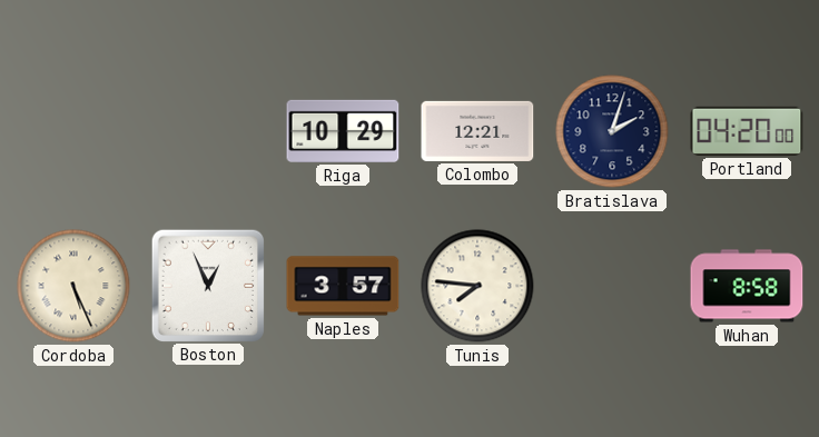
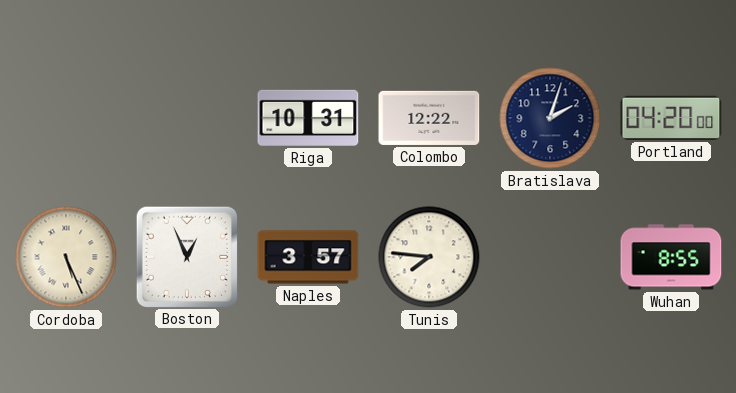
Riga: 10:29 -> 10:31 (308, 118)
Colombo: 12:21 -> 12:22 (429, 118)
Wuhan: 8:58 -> 8:55 (671, 257)
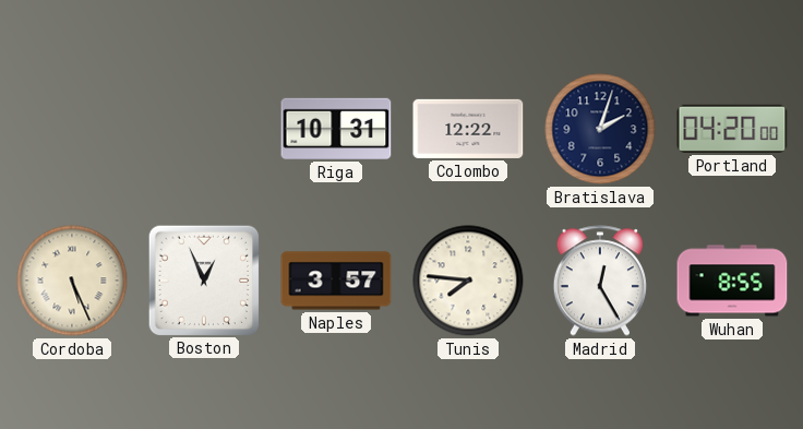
Madrid: none -> 12:25 (600, 281)
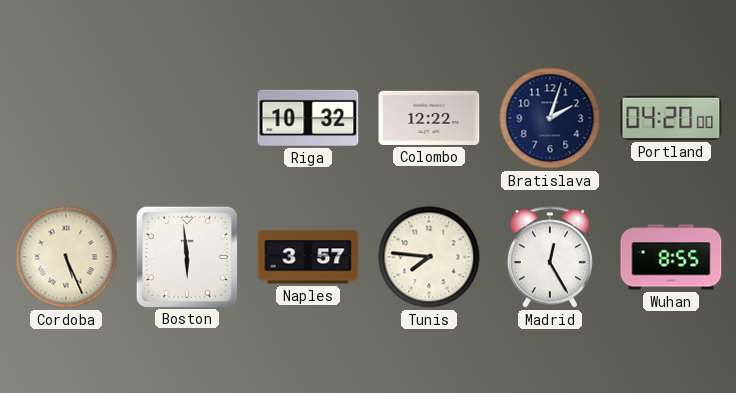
Riga: 10:31 -> 10:32 (308, 118)
Boston: 12:56 -> 5:59 (186, 256)
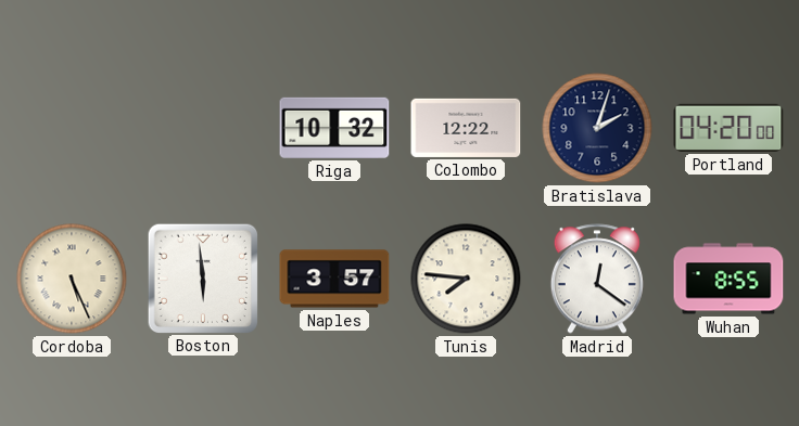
Madrid: 12:25 -> 12:21 (597, 279)
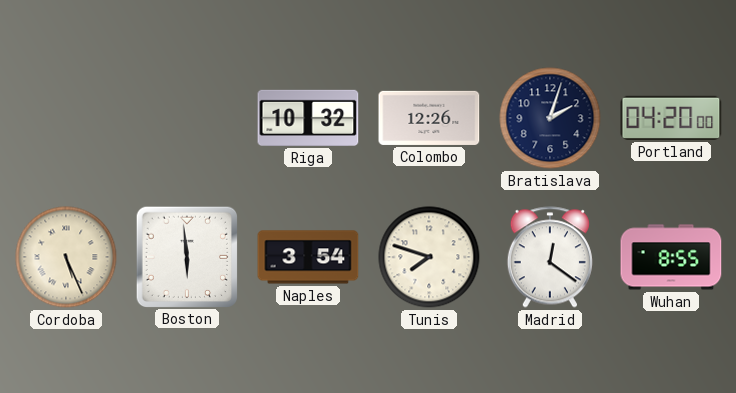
Colombo: 12:22 -> 12:26 (429, 118)
Naples: 3:57 -> 3:54 (308, 257)
Tunis: 7:46 -> 7:48 (429, 257)
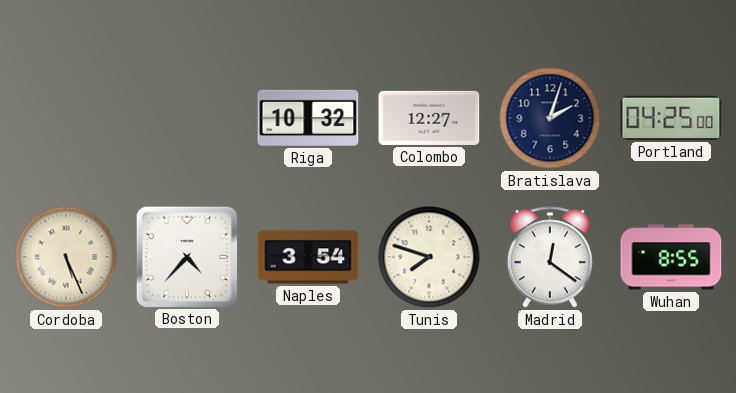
Colombo: 12:26 -> 12:27 (429, 118)
Portland: 04:20 -> 04:25 (671, 118)
Boston: 5:59 -> 4:37 (186, 256)
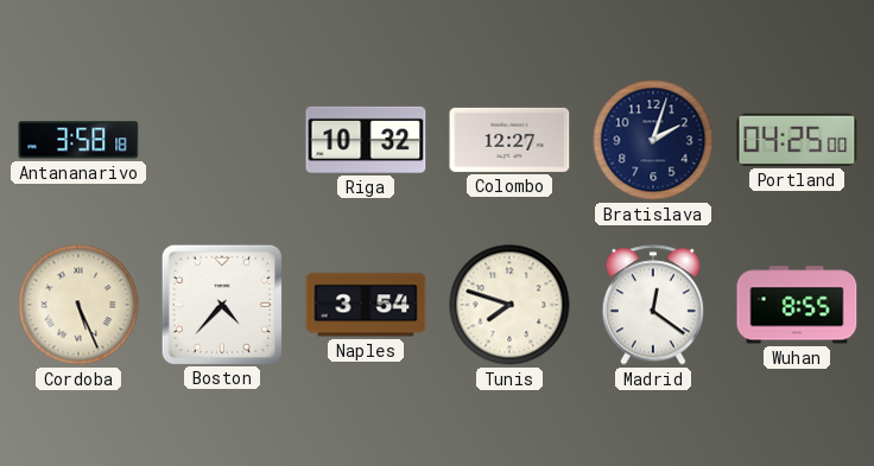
Antananarivo: none -> 3:58 (78, 140)
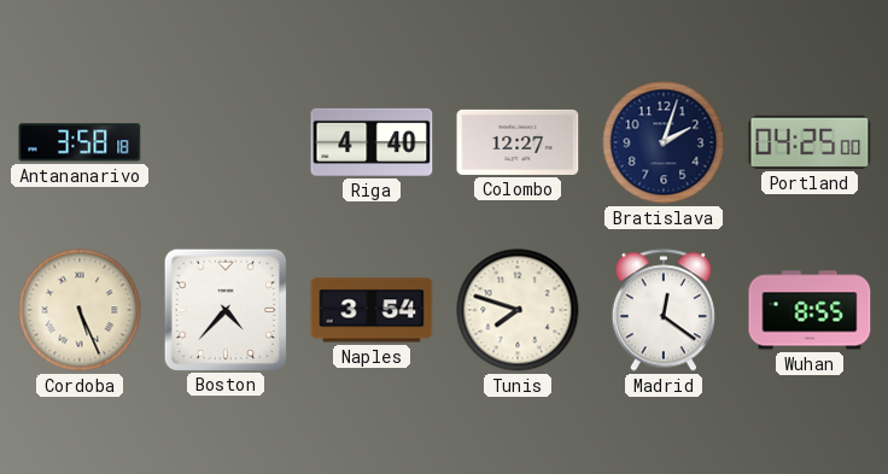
Riga: 10:32 -> 4:40 (372, 142)
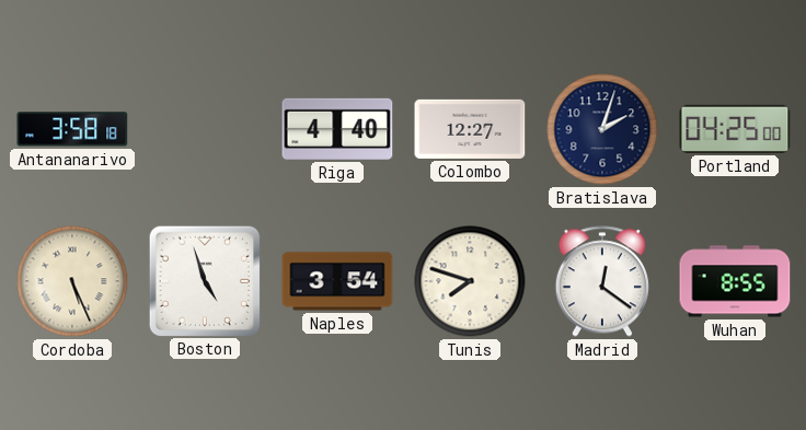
Boston: 4:37 -> 4:57 (204, 280)
